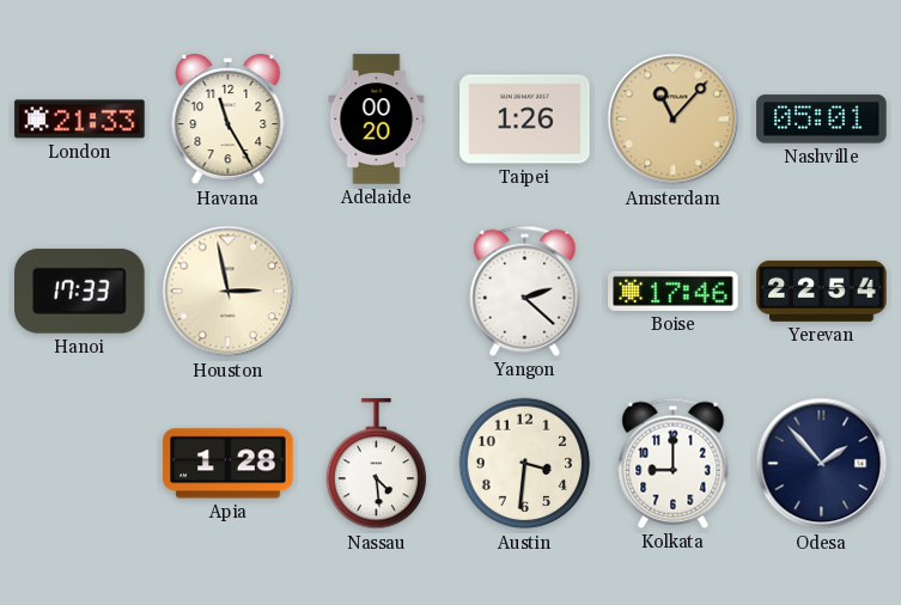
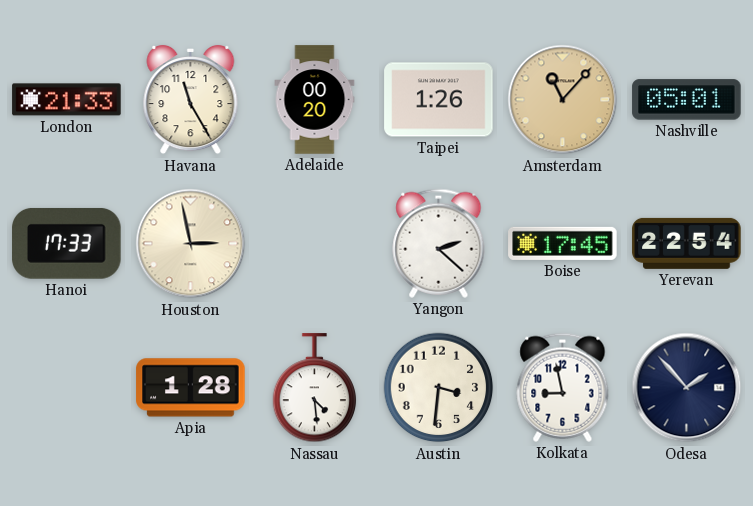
Boise: 17:46 -> 17:45 (563, 243)
Kolkata: 9:00 -> 8:58 (563, 387)
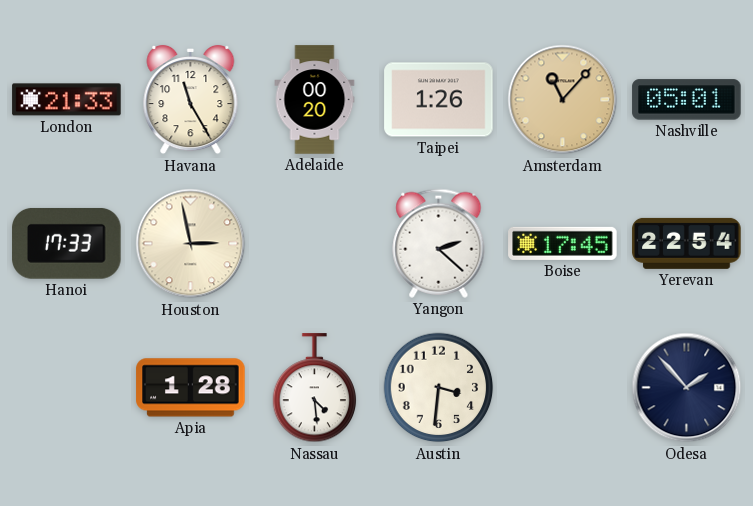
Kolkata: 8:58 -> none (563, 387)
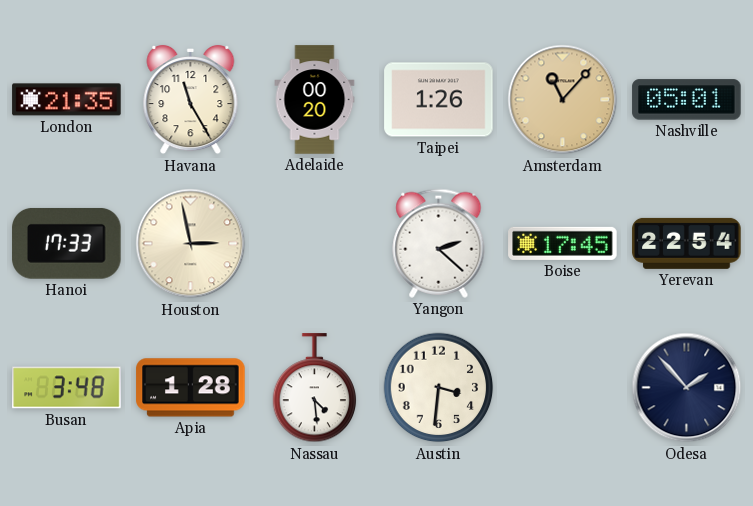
London: 21:33 -> 21:35 (67, 100)
Busan: none -> 3:48 (67, 388)
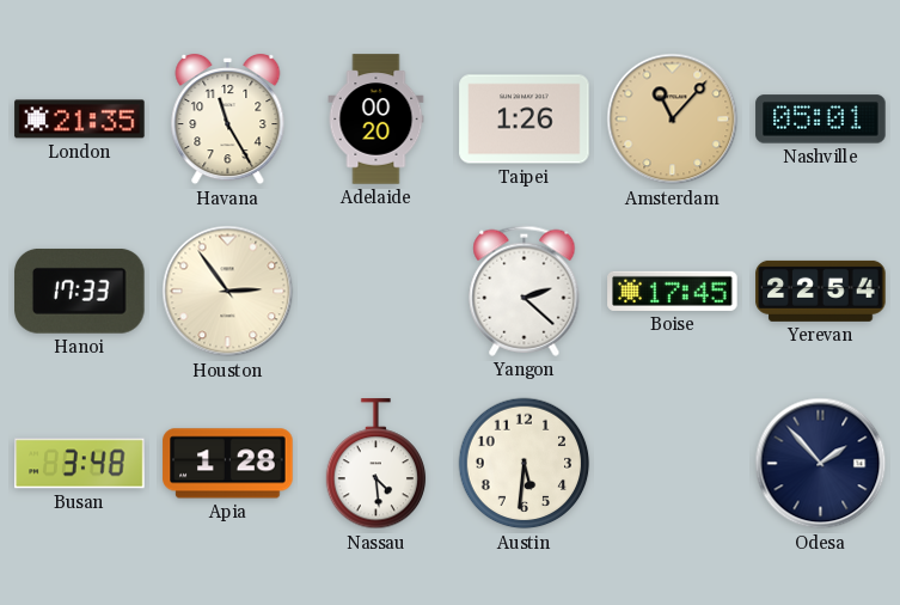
Houston: 2:58 -> 2:54 (228, 292)
Austin: 3:31 -> 5:31 (525, 464)
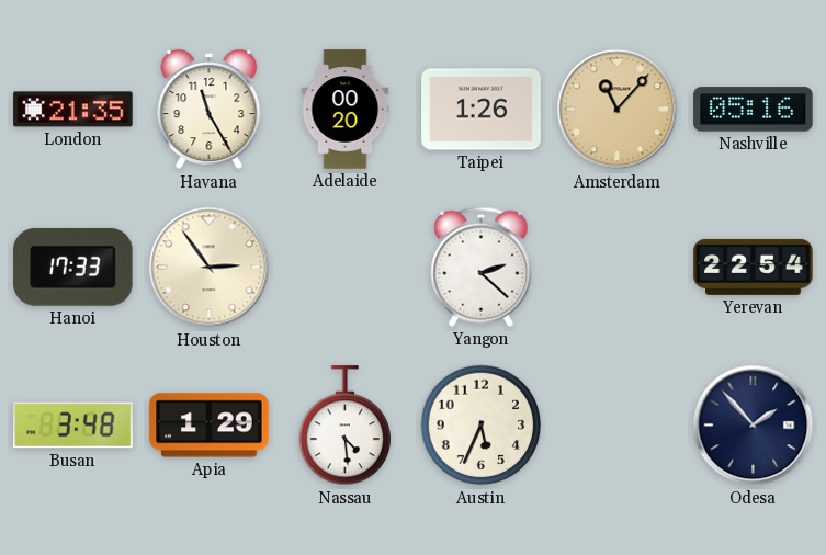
Nashville: 05:01 -> 05:16 (754, 110)
Boise: 17:45 -> none (673, 291)
Apia: 1:28 -> 1:29 (210, 426)
Austin: 5:31 -> 5:34 (482, 426)
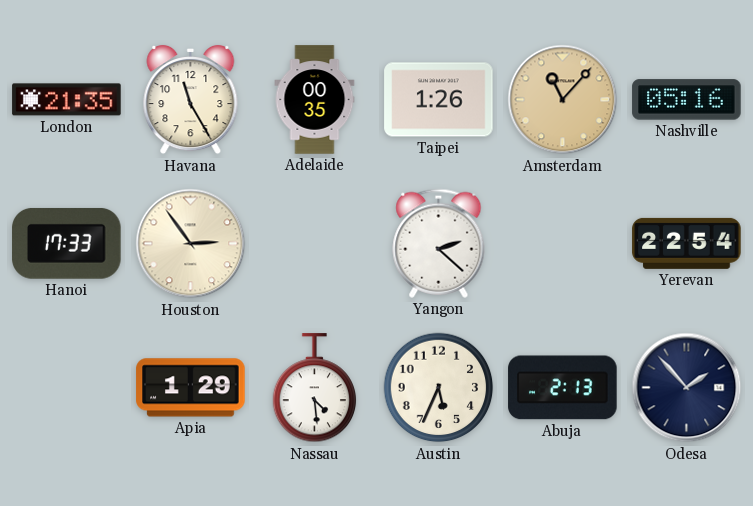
Adelaide: 00:20 -> 00:35 (315, 100)
Busan: 3:48 -> none (73, 426)
Abuja: none -> 2:13 (563, 388)
